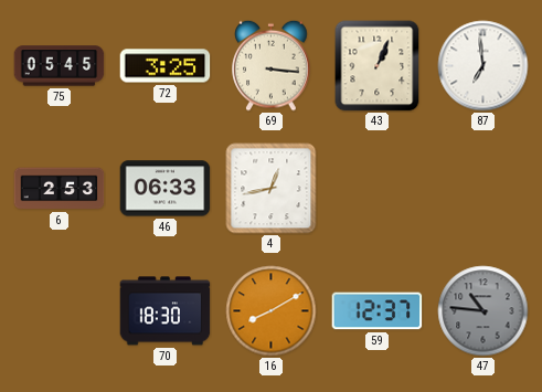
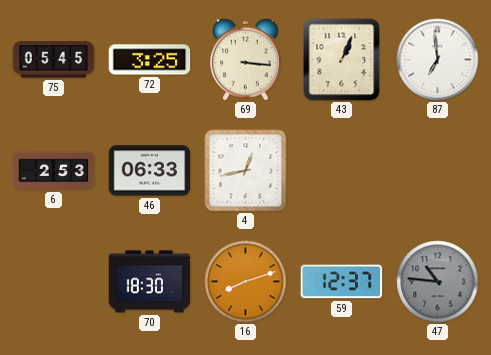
16: 8:10 -> 8:12 (246, 282)
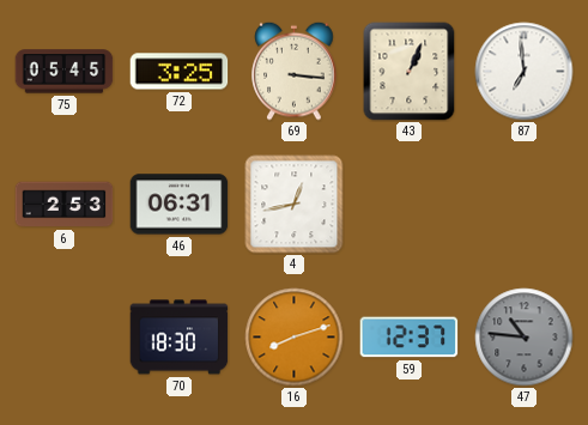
46: 06:33 -> 06:31 (180, 205)
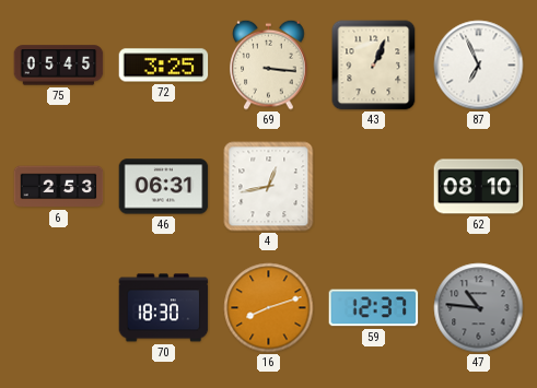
87: 6:59 -> 6:56 (479, 66)
62: none -> 08:10 (479, 187)
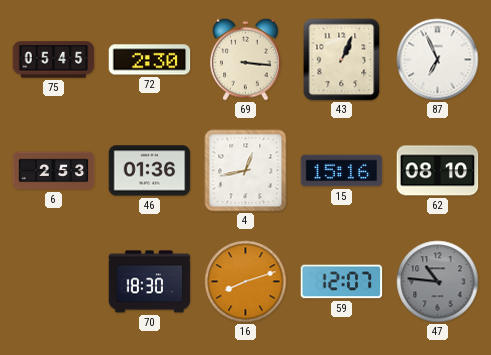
72: 3:25 -> 2:30 (150, 60)
46: 06:31 -> 01:36 (150, 171)
15: none -> 15:16 (342, 171)
59: 12:37 -> 12:07 (342, 282)
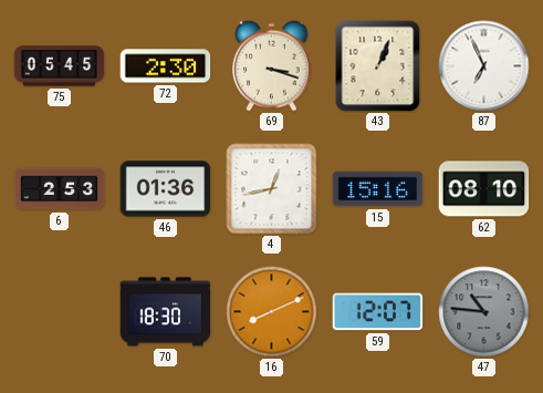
69: 3:16 -> 3:18 (272, 65)
16: 8:12 -> 8:11 (272, 312)
